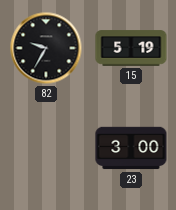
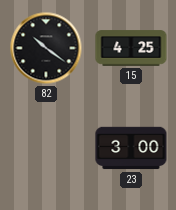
82: 9:35 -> 10:21 (46, 48)
15: 5:19 -> 4:25 (131, 48)
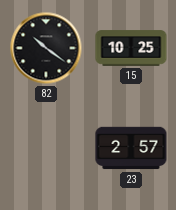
15: 4:25 -> 10:25 (131, 48)
23: 3:00 -> 2:57 (131, 148)
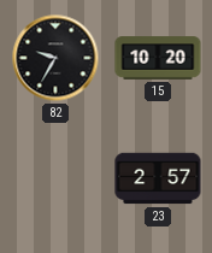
82: 10:21 -> 9:35 (55, 58)
15: 10:25 -> 10:20 (158, 58)
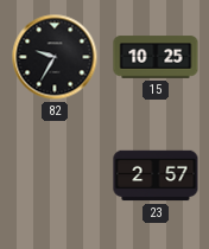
15: 10:20 -> 10:25 (156, 57)
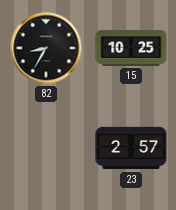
82: 9:35 -> 8:35 (46, 48)
